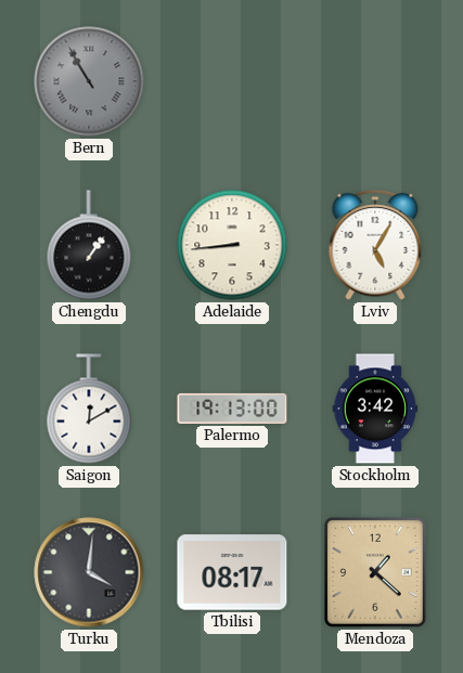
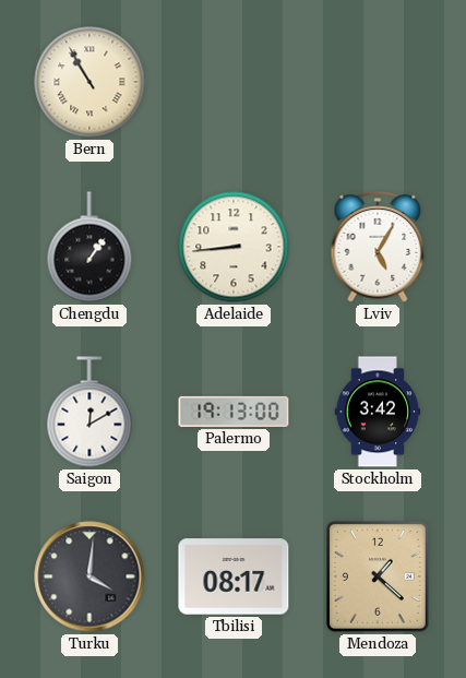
Bern dial: grey -> cream (89, 82)
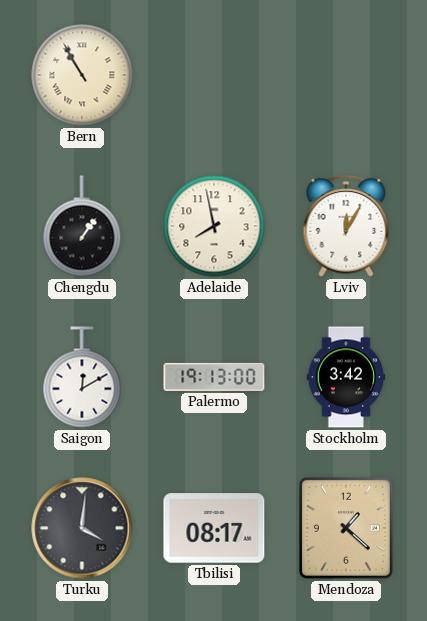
Adelaide: 8:44 -> 7:58 (214, 226)
Lviv: 5:05 -> 12:05 (346, 226)
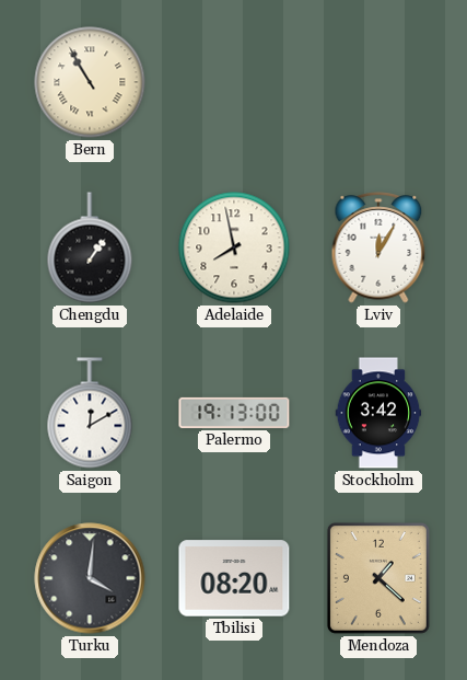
Tbilisi: 08:17 -> 08:20 (234, 578)
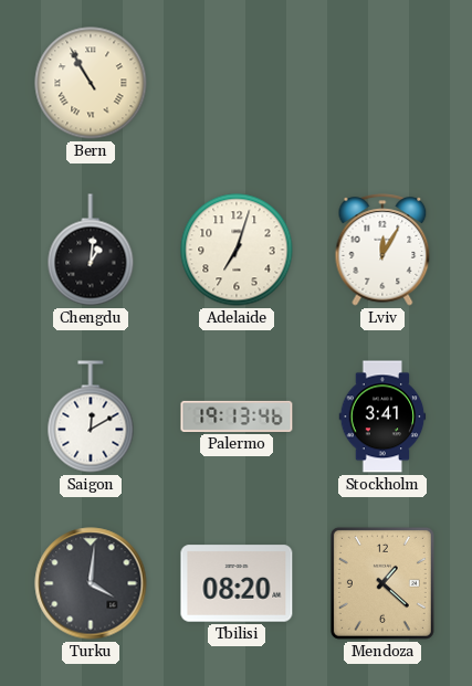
Chengdu: 1:06 -> 1:01 (91, 250)
Adelaide: 7:58 -> 7:03 (237, 250)
Palermo: 19:13:00 -> 19:13:46 (237, 416)
Stockholm: 3:42 -> 3:41 (382, 416)
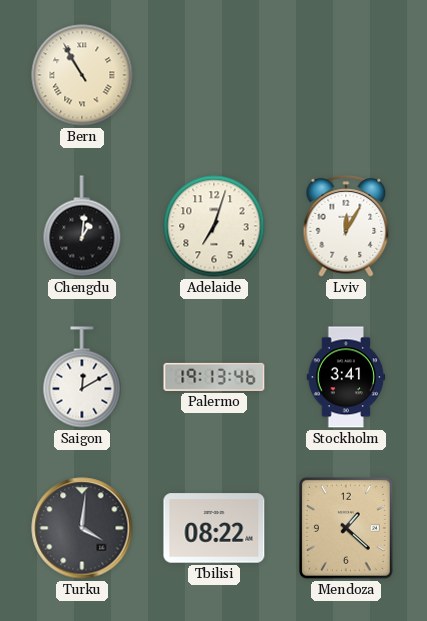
Tbilisi: 08:20 -> 08:22 (214, 528)
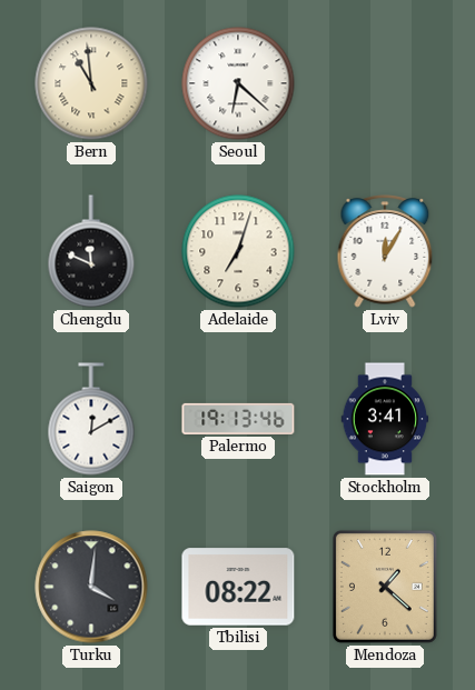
Bern: 10:55 -> 10:59 (91, 83)
Seoul: none -> 6:22 (238, 83)
Chengdu: 1:01 -> 11:49 (91, 251)
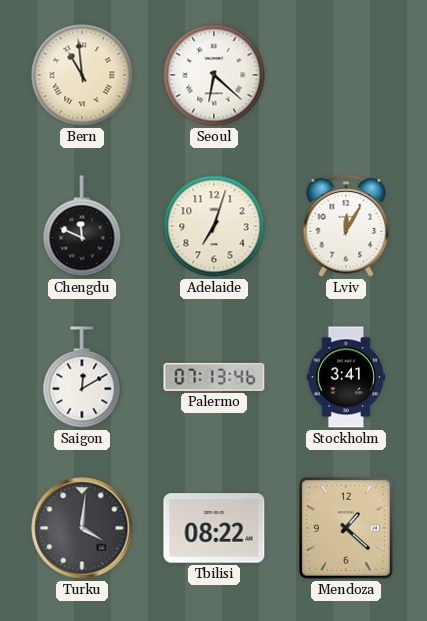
Palermo: 19:13 -> 07:13 (214, 377)
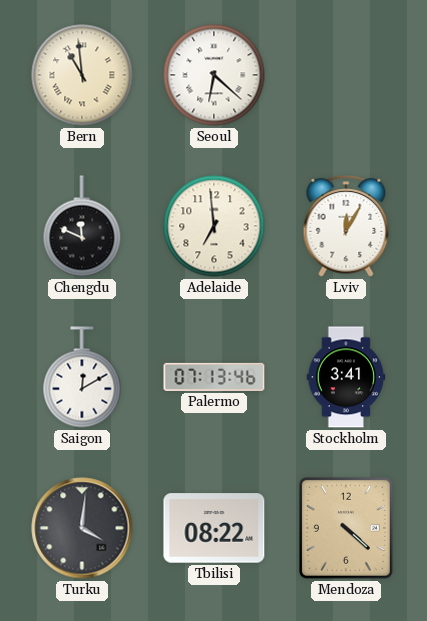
Adelaide: 7:03 -> 6:59 (214, 226)
Mendoza: 1:22 -> 4:22 (346, 528)
